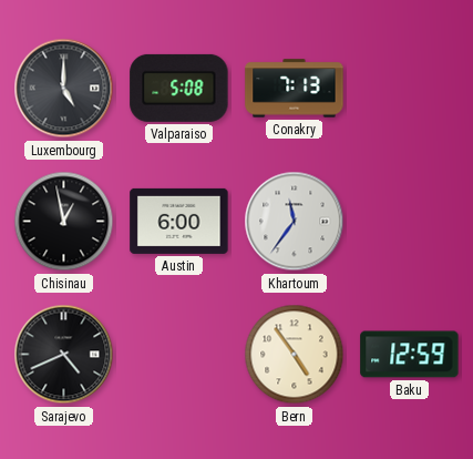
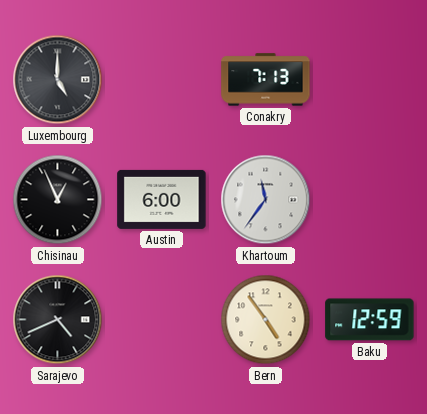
Valparaiso: 5:08 -> none (179, 88)
Chisinau: 12:58 -> 12:56 (58, 200)
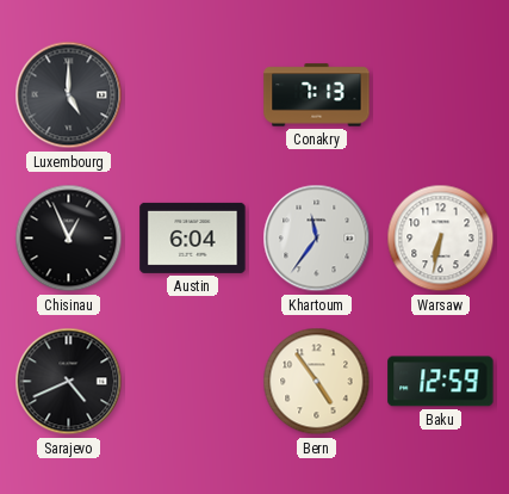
Austin: 6:00 -> 6:04 (193, 237)
Warsaw: none -> 6:32 (441, 239)
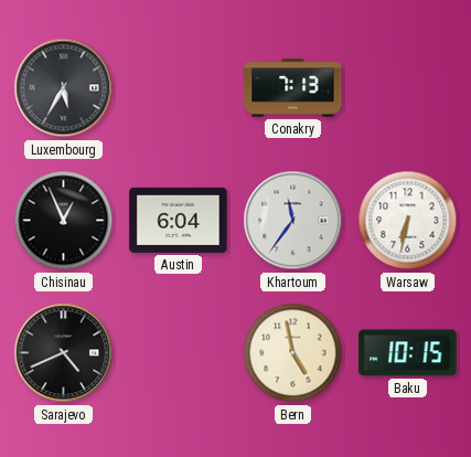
Luxembourg: 5:00 -> 5:35 (64, 88)
Bern: 4:54 -> 4:58 (293, 353)
Baku: 12:59 -> 10:15 (408, 353)
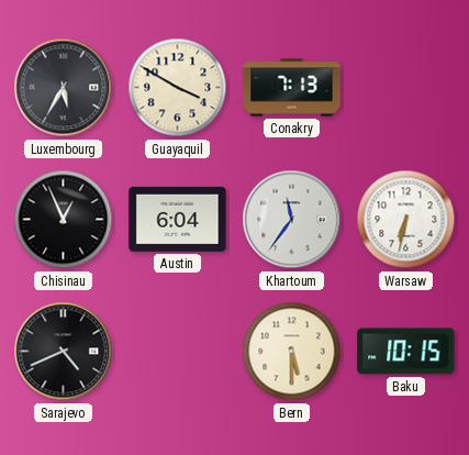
Guayaquil: none -> 3:50 (178, 88)
Bern: 4:58 -> 5:30 (292, 352)
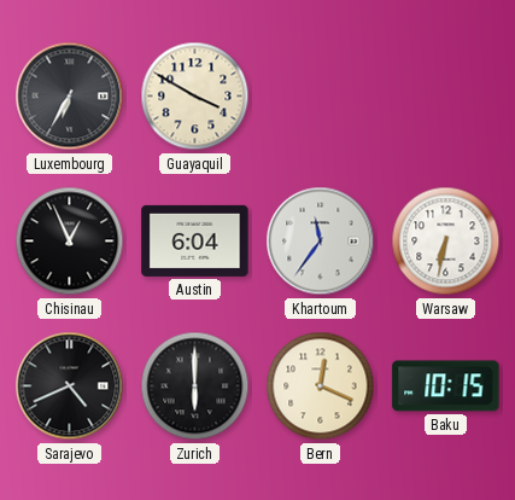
Luxembourg: 5:35 -> 6:35 (70, 97)
Conakry: 7:13 -> none (292, 88)
Zurich: none -> 6:00 (195, 386)
Bern: 5:30 -> 12:19 (321, 386)
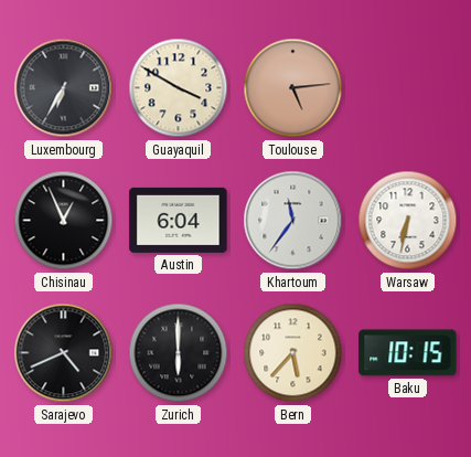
Toulouse: none -> 5:14 (293, 88)
Bern: 12:19 -> 5:37 (293, 353)
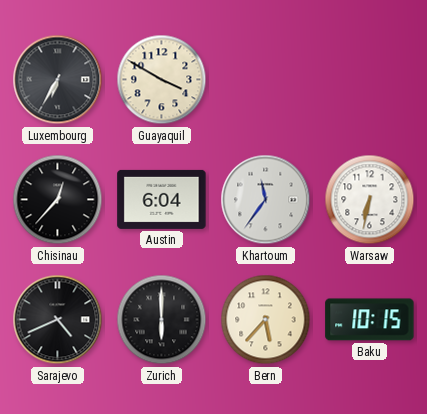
Toulouse: 5:14 -> none (293, 88)
Chisinau: 12:56 -> 12:37 (58, 200)
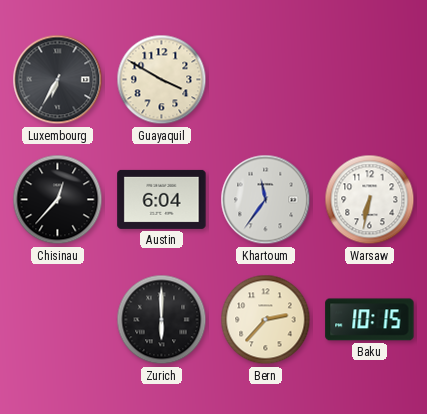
Sarajevo: 4:41 -> none (58, 320)
Bern: 5:37 -> 2:37 (266, 320)
